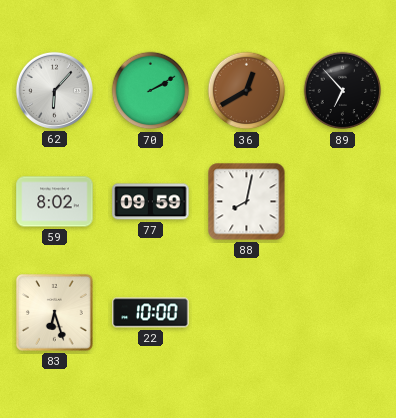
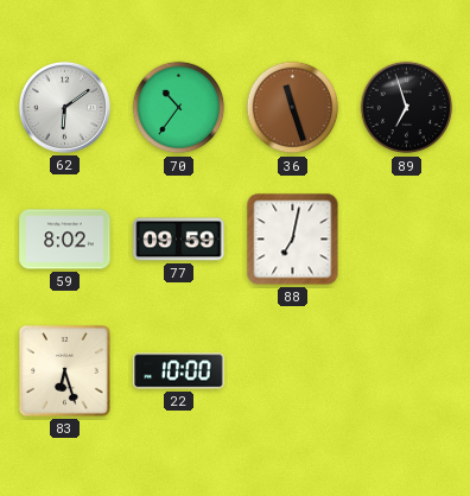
62: 6:07 -> 6:09 (64, 107)
70: 2:10 -> 10:36 (179, 108)
36: 12:40 -> 11:27 (293, 108)
89: 6:53 -> 6:57 (407, 108)
88: 8:02 -> 7:02 (293, 240)
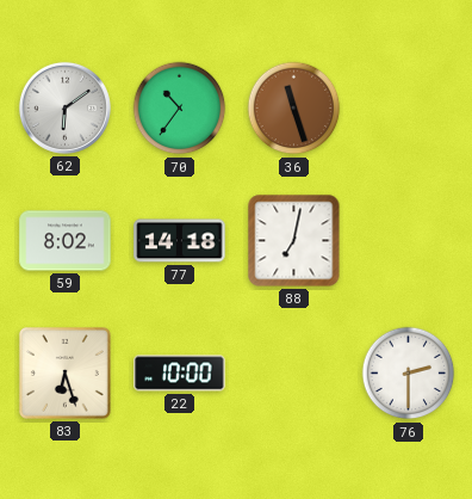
89: 6:57 -> none (407, 108)
77: 09:59 -> 14:18 (180, 241)
76: none -> 2:30 (409, 374)
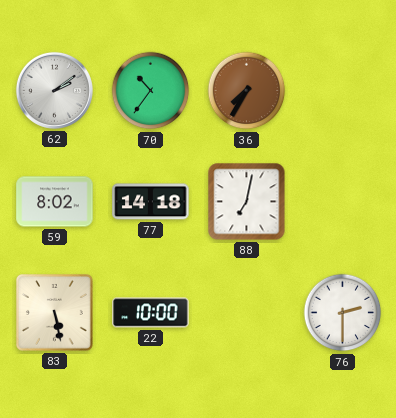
62: 6:09 -> 2:09 (54, 90)
36: 11:27 -> 7:35 (247, 91)
83: 6:27 -> 5:28 (55, 313)
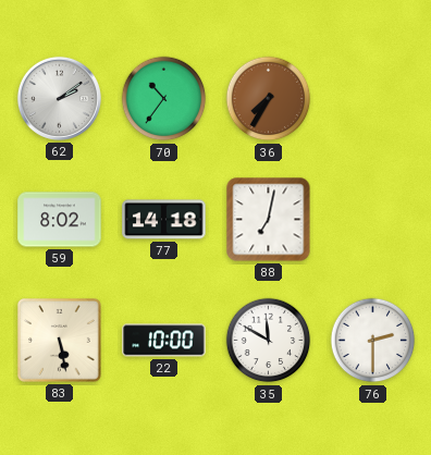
35: none -> 11:50 (269, 341)
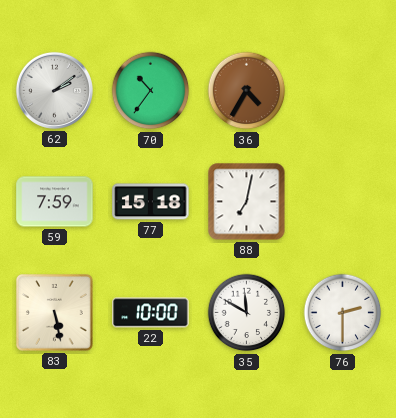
36: 7:35 -> 4:35 (247, 91)
59: 8:02 -> 7:59 (55, 202)
77: 14:18 -> 15:18 (151, 202)
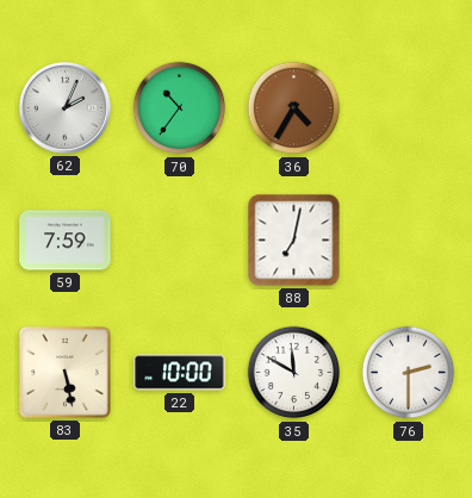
62: 2:09 -> 2:04 (64, 107)
77: 15:18 -> none (151, 202)
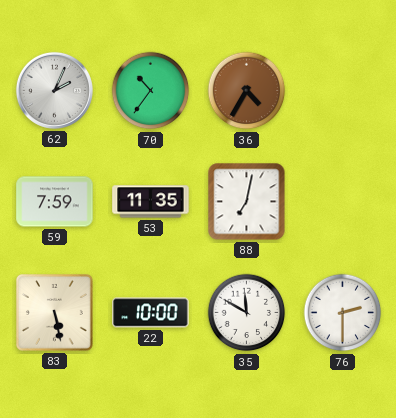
53: none -> 11:35 (151, 202)
